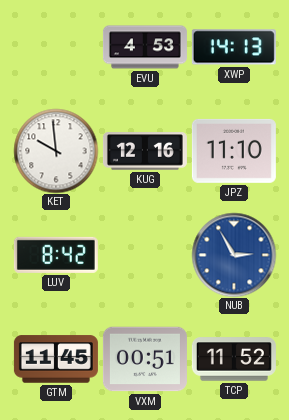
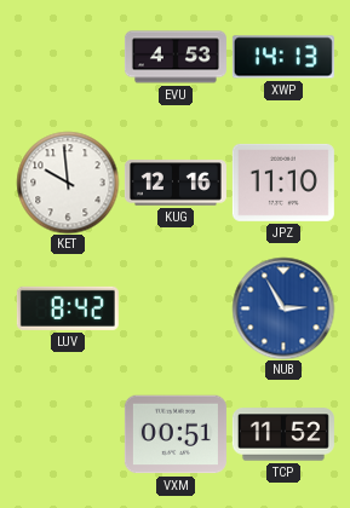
GTM: 11:45 -> none (56, 359)
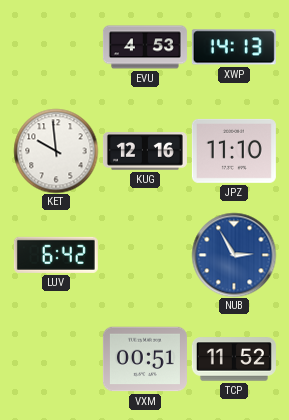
LUV: 8:42 -> 6:42 (56, 255)
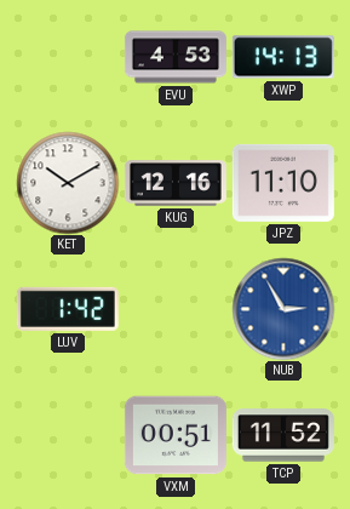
KET: 9:59 -> 10:10 (68, 183)
LUV: 6:42 -> 1:42 (68, 309)
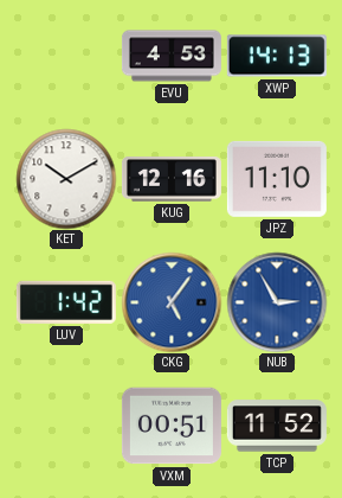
CKG: none -> 5:06 (172, 302)
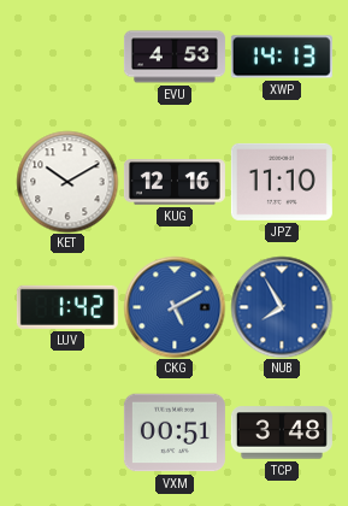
CKG: 5:06 -> 5:10 (175, 307)
NUB: 2:55 -> 7:55 (282, 307)
TCP: 11:52 -> 3:48 (282, 433)
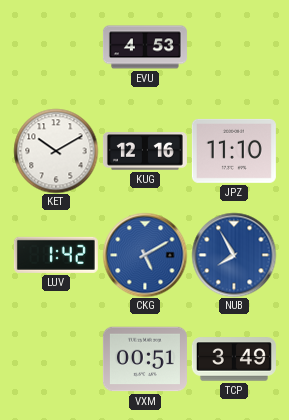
XWP: 14:13 -> none (282, 57)
TCP: 3:48 -> 3:49 (234, 359)
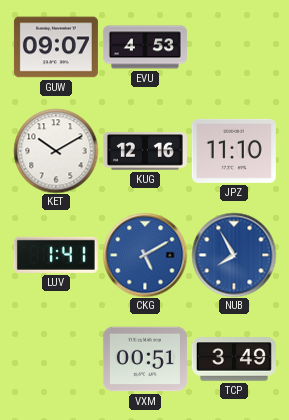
GUW: none -> 09:07 (56, 47)
LUV: 1:42 -> 1:41 (56, 255)
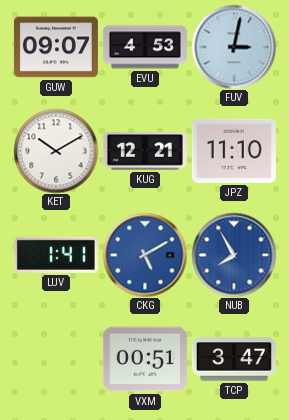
FUV: none -> 3:02 (234, 47)
KUG: 12:16 -> 12:21 (145, 151)
TCP: 3:49 -> 3:47 (234, 359)
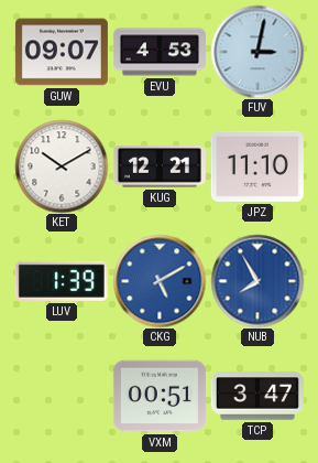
LUV: 1:41 -> 1:39 (62, 281)
